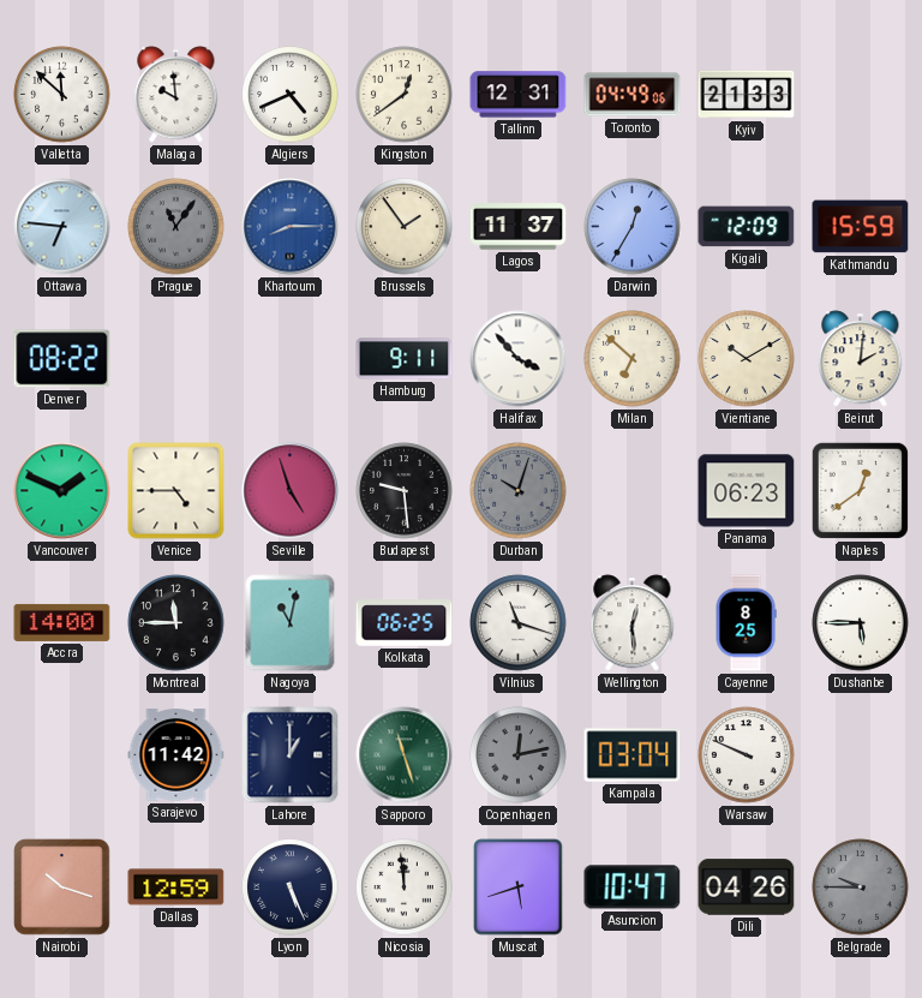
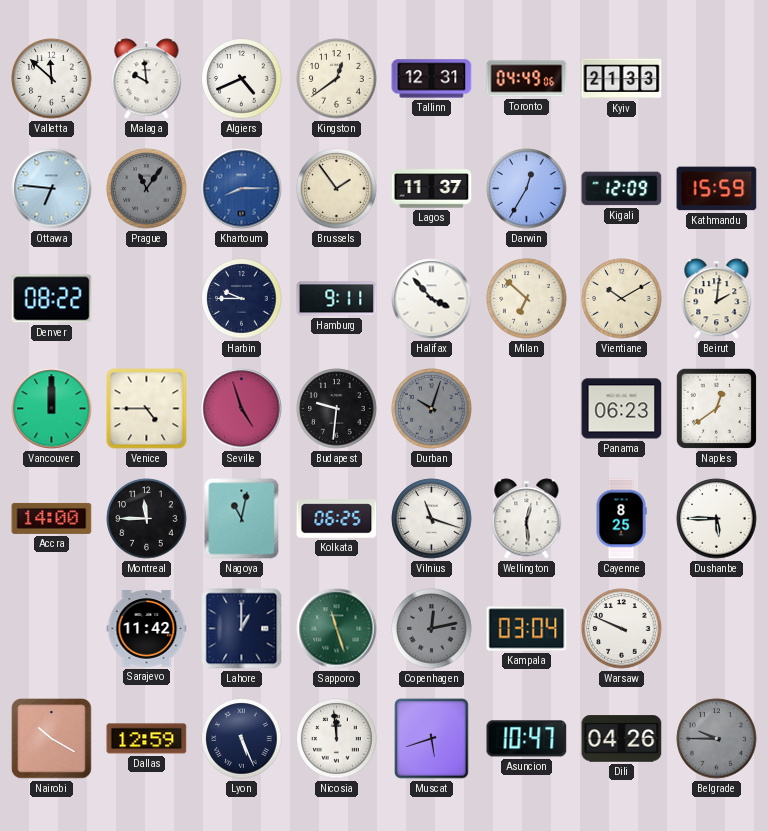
Harbin: none -> 9:45 (242, 299)
Vancouver: 1:49 -> 12:00 (52, 409)
Budapest: 9:29 -> 9:31 (337, 409)
Nairobi: 10:18 -> 10:20 (52, 739)
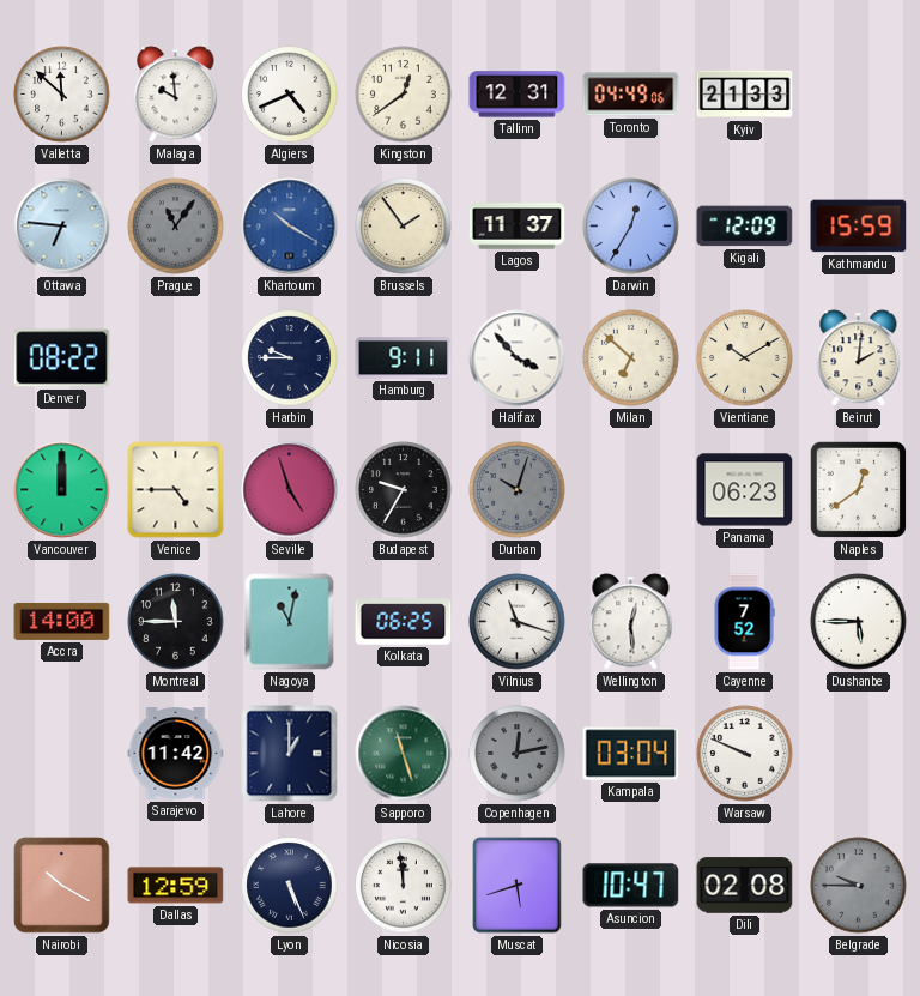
Khartoum: 8:15 -> 10:20 (290, 227)
Budapest: 9:31 -> 9:35 (404, 490)
Cayenne: 8:25 -> 7:52 (744, 622)
Dili: 04:26 -> 02:08 (745, 886)
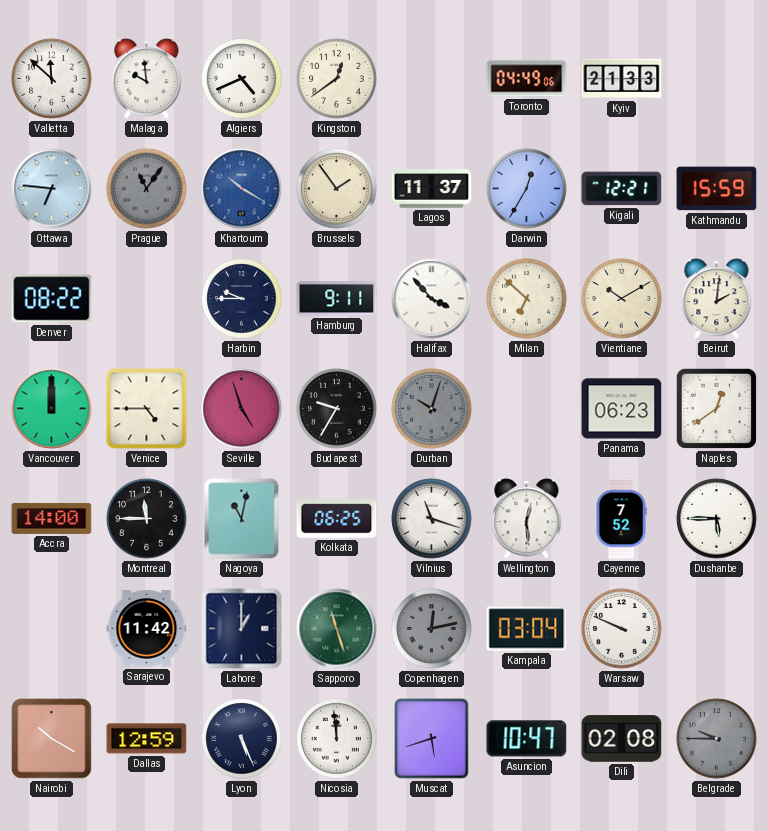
Tallinn: 12:31 -> none (517, 95)
Kigali: 12:09 -> 12:21 (622, 189)
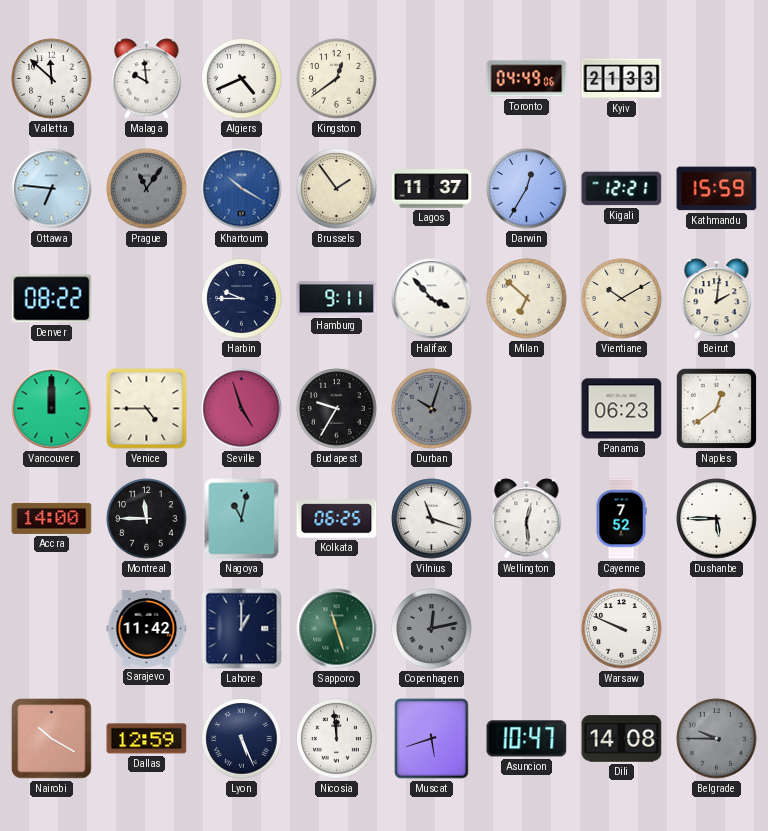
Kampala: 03:04 -> none (527, 629)
Dili: 02:08 -> 14:08 (622, 739)
